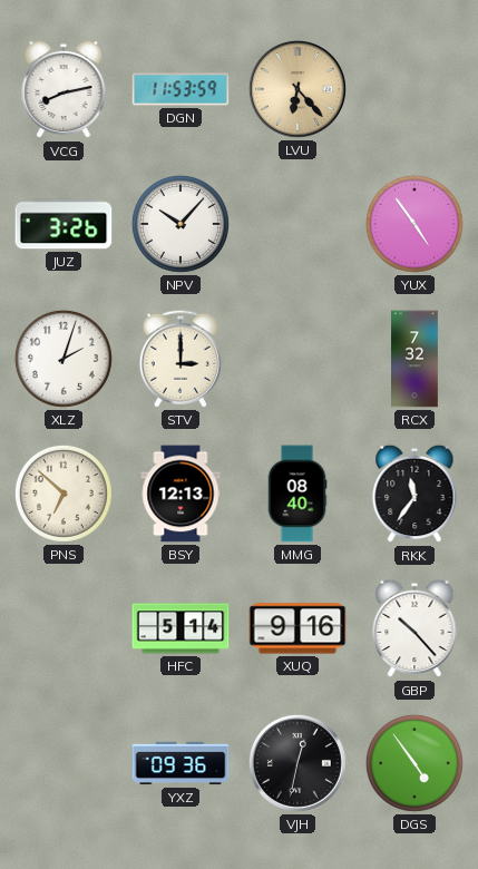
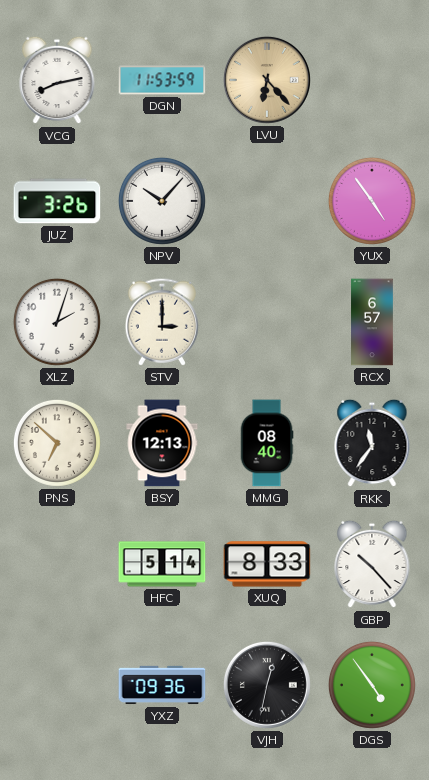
RCX: 7:32 -> 6:57 (372, 322)
XUQ: 9:16 -> 8:33 (267, 564)
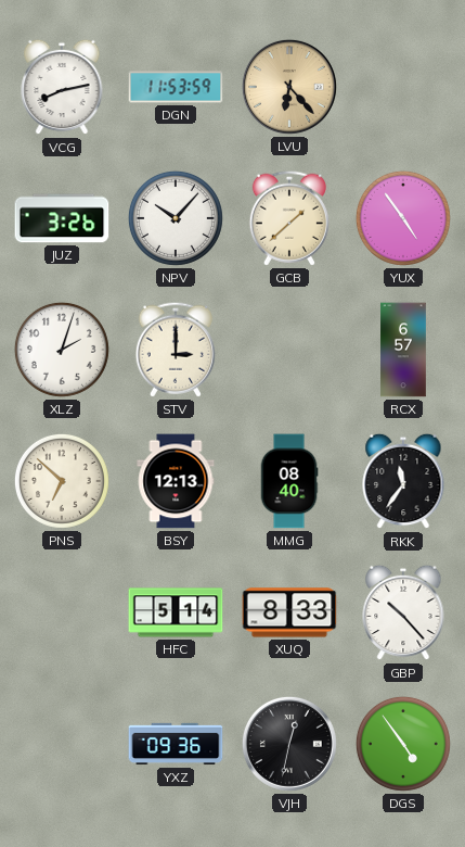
GCB: none -> 1:38 (289, 218)
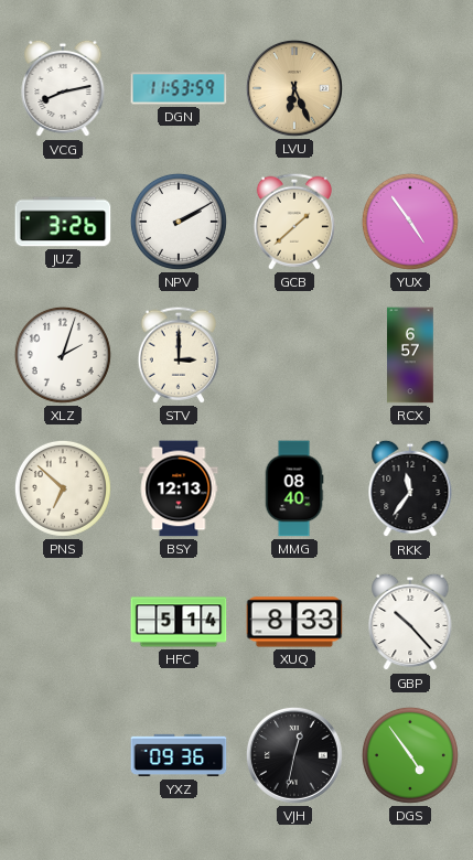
LVU: 6:23 -> 6:26 (294, 88)
NPV: 10:07 -> 2:10 (179, 222)
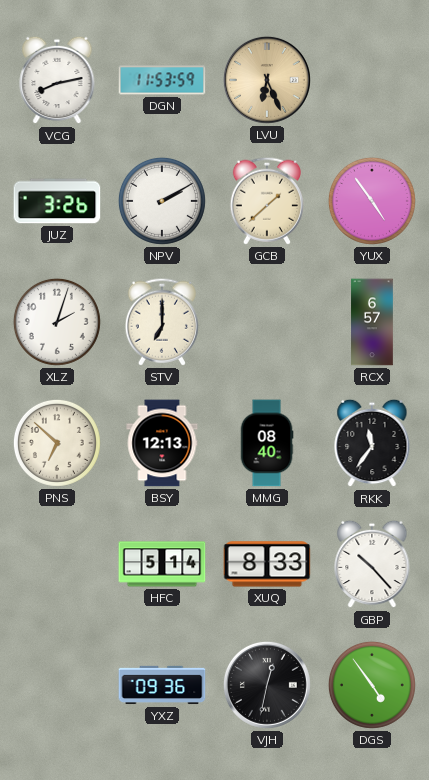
STV: 3:00 -> 7:00 (162, 322)
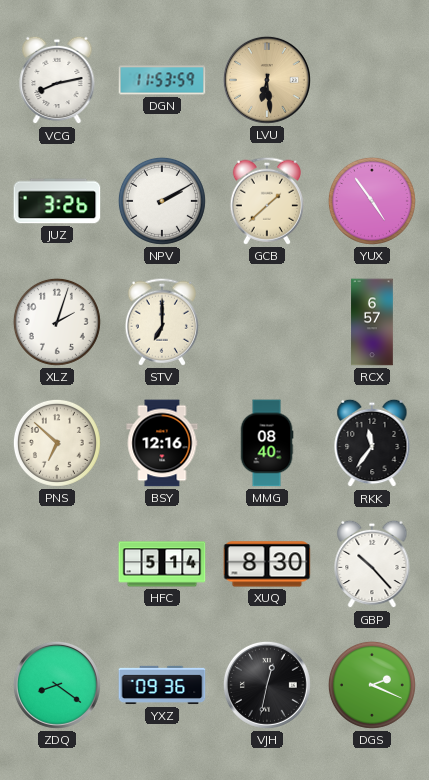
LVU: 6:26 -> 6:29 (267, 80)
BSY: 12:13 -> 12:16 (162, 443)
XUQ: 8:33 -> 8:30 (267, 564)
ZDQ: none -> 8:21 (57, 685)
DGS: 4:54 -> 2:19 (372, 685)
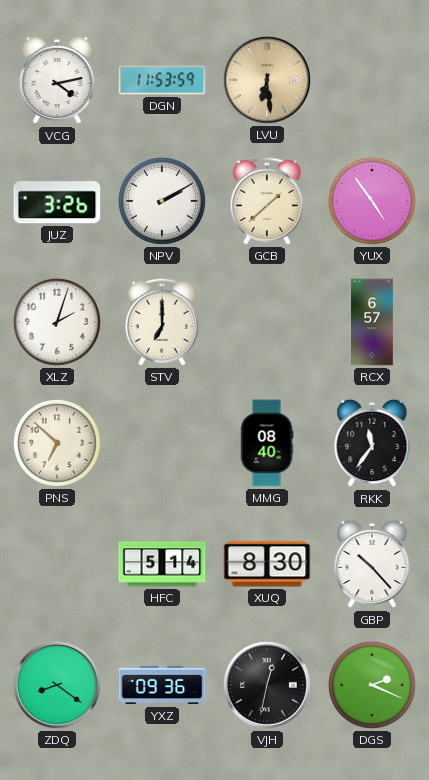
VCG: 8:13 -> 4:13 (57, 80)
BSY: 12:16 -> none (162, 443)
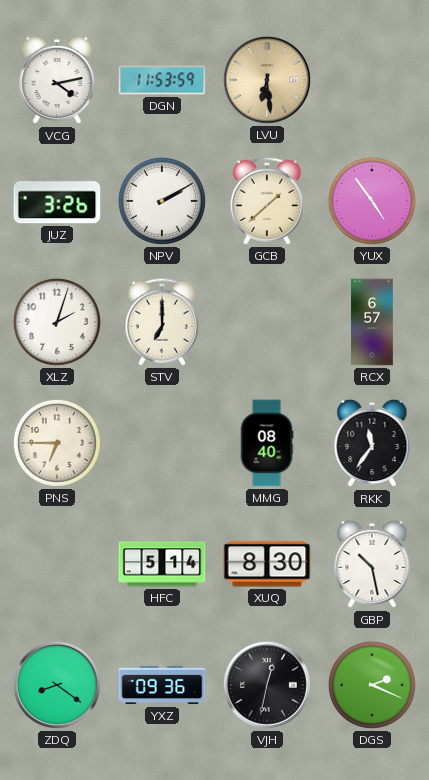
PNS: 6:52 -> 6:45 (57, 443)
GBP: 10:23 -> 10:28 (372, 564)
